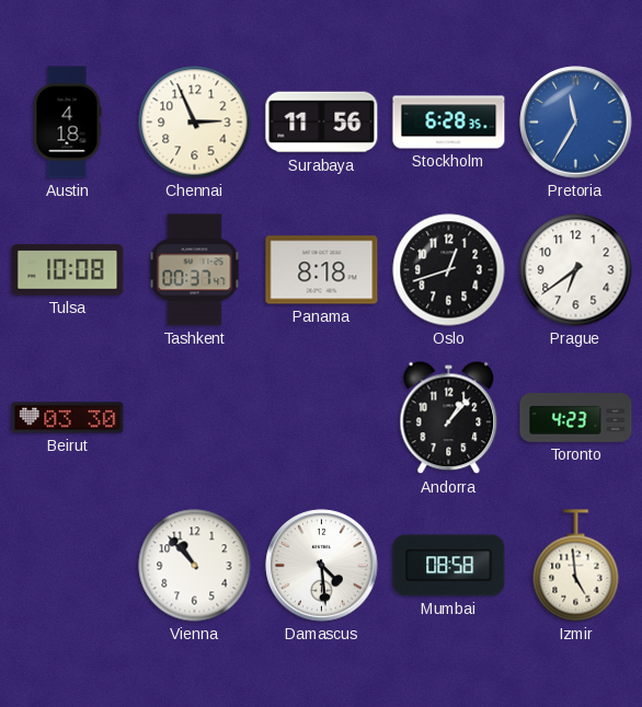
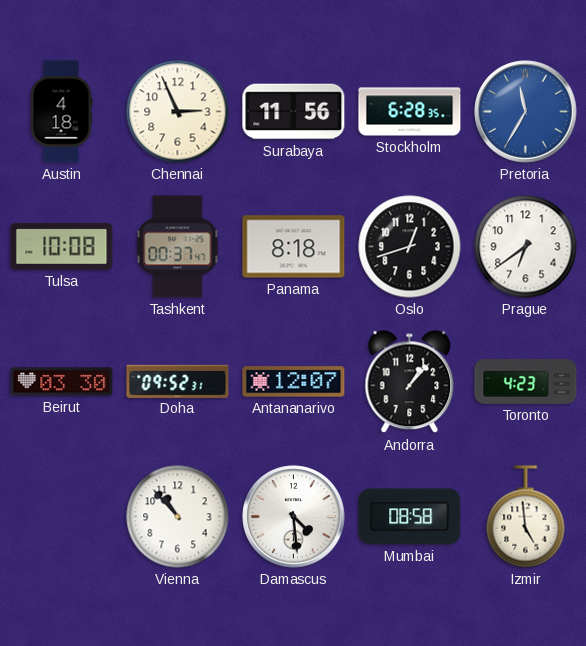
Doha: none -> 09:52 (178, 381)
Antananarivo: none -> 12:07 (294, 382)
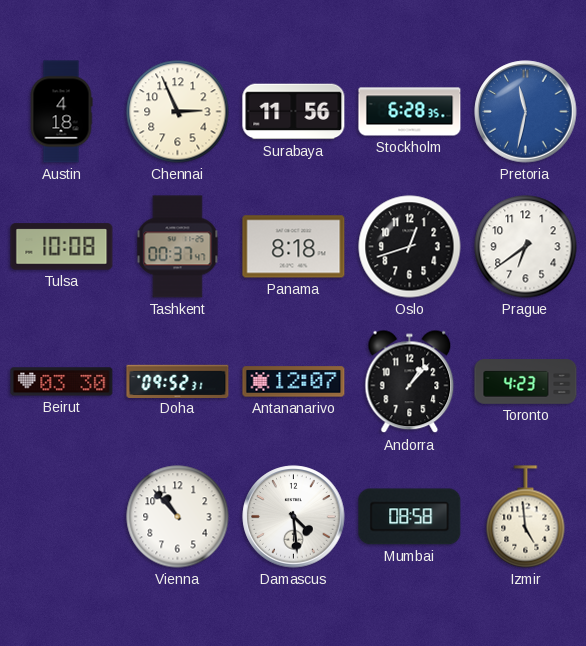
Pretoria: 11:35 -> 11:32 (526, 112)
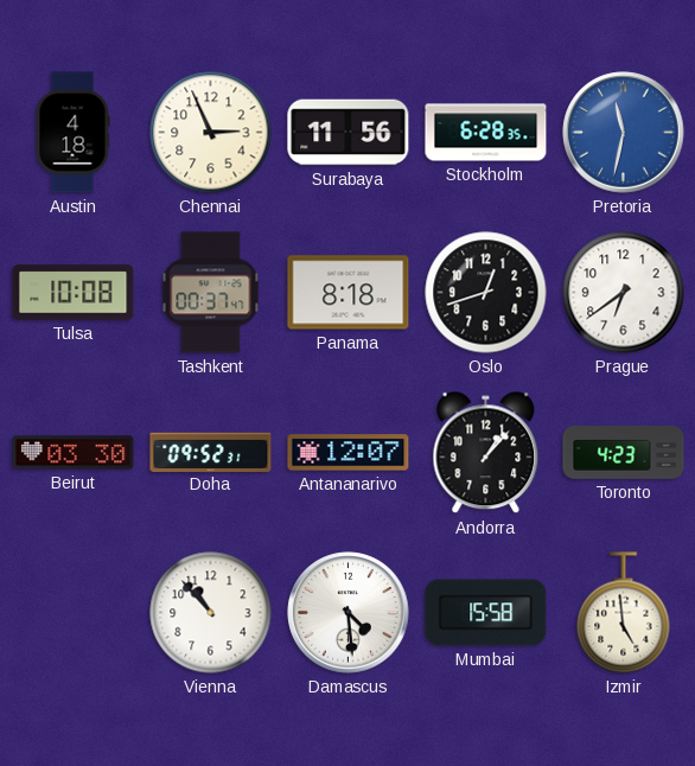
Mumbai: 08:58 -> 15:58 (486, 613)
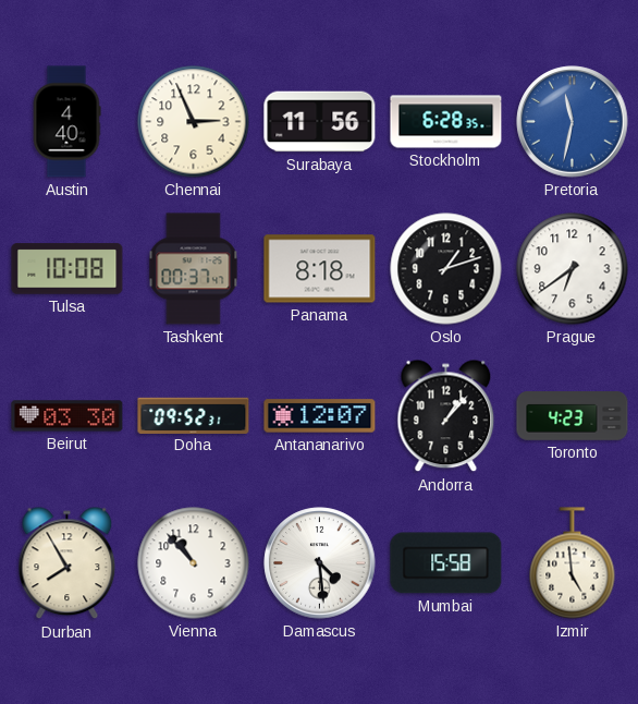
Austin: 4:18 -> 4:40 (66, 122)
Oslo: 12:42 -> 1:12 (446, 269)
Durban: none -> 7:55 (68, 563)
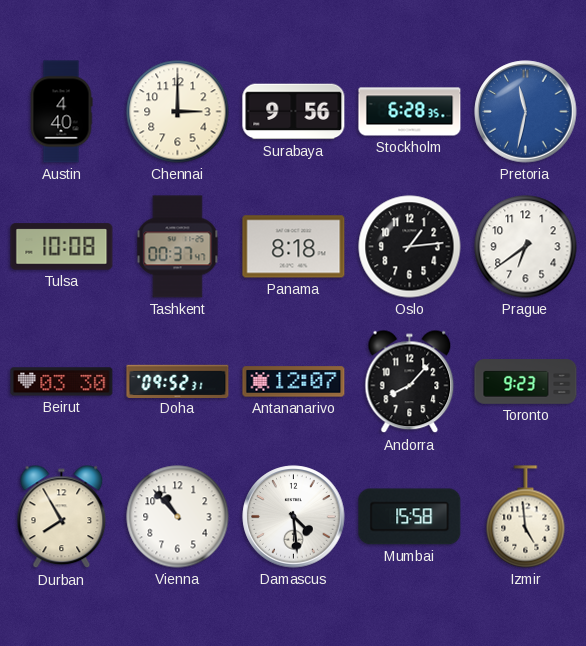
Chennai: 2:56 -> 3:00 (178, 112)
Surabaya: 11:56 -> 9:56 (294, 112)
Oslo: 1:12 -> 1:14 (410, 247)
Andorra: 1:07 -> 8:07 (410, 382)
Toronto: 4:23 -> 9:23 (526, 382)
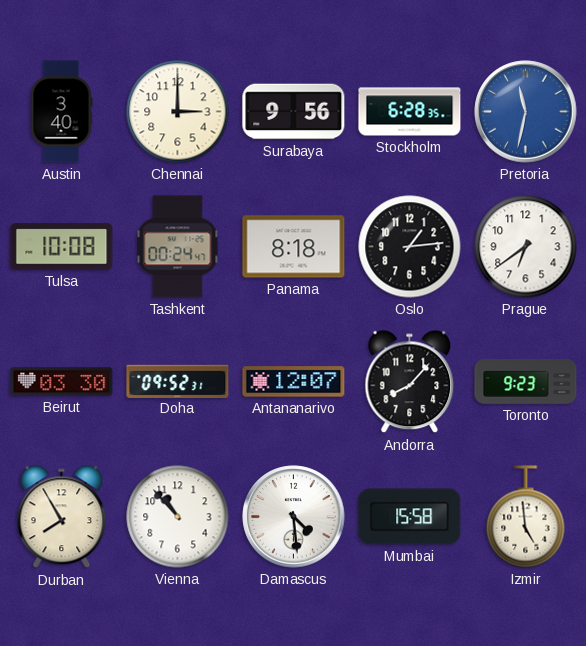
Austin: 4:40 -> 3:40 (61, 112)
Tashkent: 00:37 -> 00:24 (178, 247)
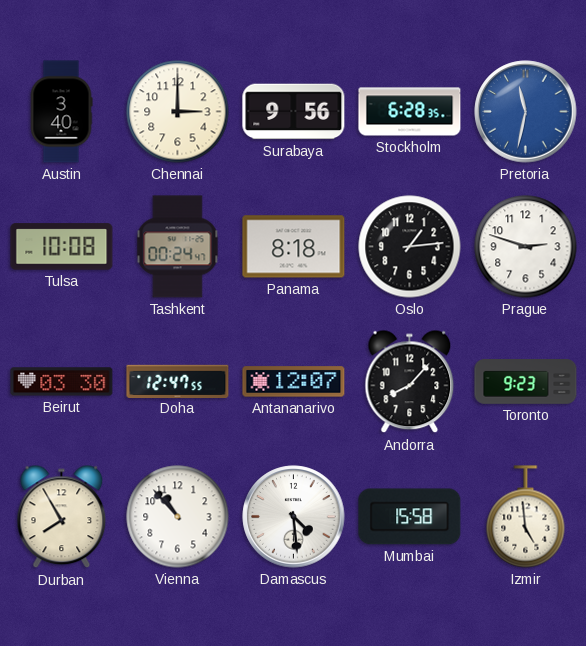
Prague: 6:39 -> 2:48 (526, 247)
Doha: 09:52 -> 12:47 (178, 381)
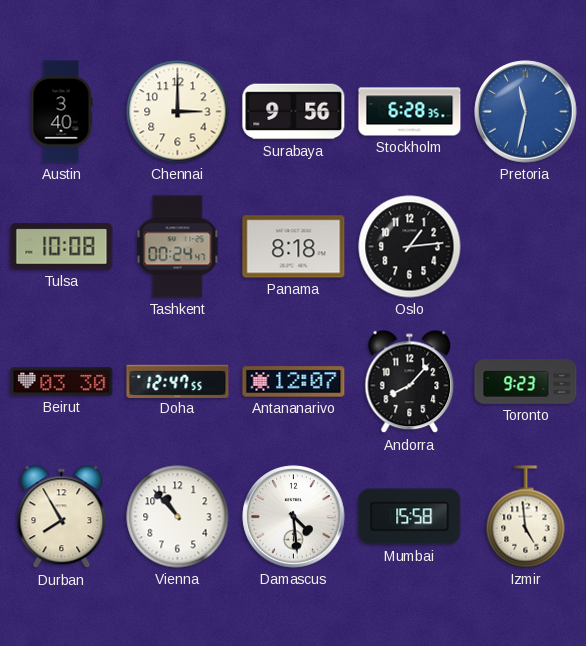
Prague: 2:48 -> none (526, 247)
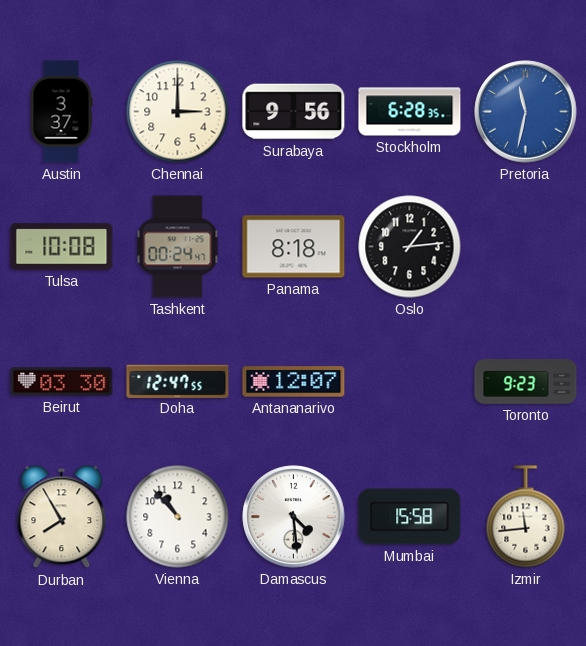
Austin: 3:40 -> 3:37 (61, 112)
Andorra: 8:07 -> none (410, 382)
Izmir: 4:59 -> 11:44 (526, 517)
